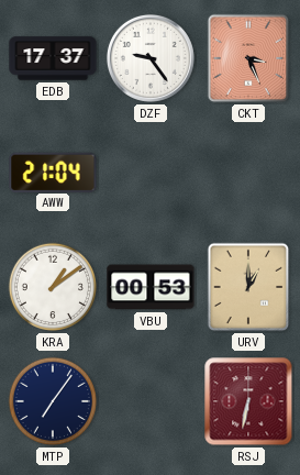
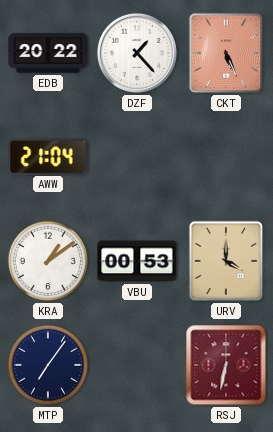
EDB: 17:37 -> 20:22 (48, 53)
DZF: 9:24 -> 1:23 (137, 53)
CKT: 3:26 -> 5:26 (226, 53)
URV: 1:00 -> 4:00 (226, 261)
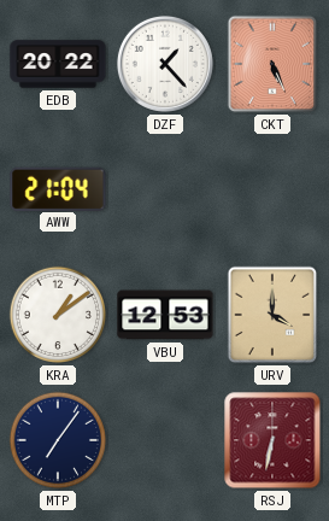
VBU: 00:53 -> 12:53 (165, 315)
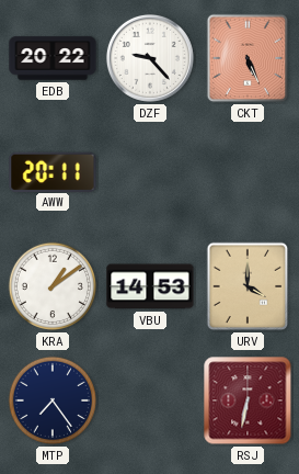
DZF: 1:23 -> 9:23 (150, 58)
AWW: 21:04 -> 20:11 (53, 171)
VBU: 12:53 -> 14:53 (150, 286)
MTP: 7:06 -> 7:24 (53, 400)
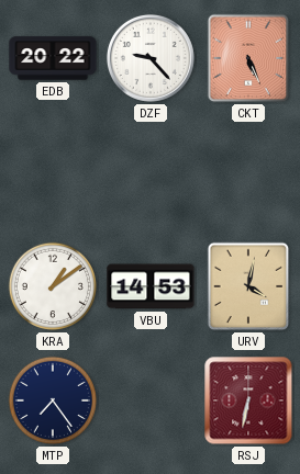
AWW: 20:11 -> none (53, 171)
URV: 4:00 -> 4:02 (248, 286)
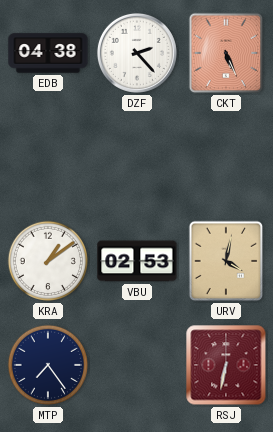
EDB: 20:22 -> 04:38 (48, 53)
DZF: 9:23 -> 2:23 (137, 53)
VBU: 14:53 -> 02:53 (137, 261)
